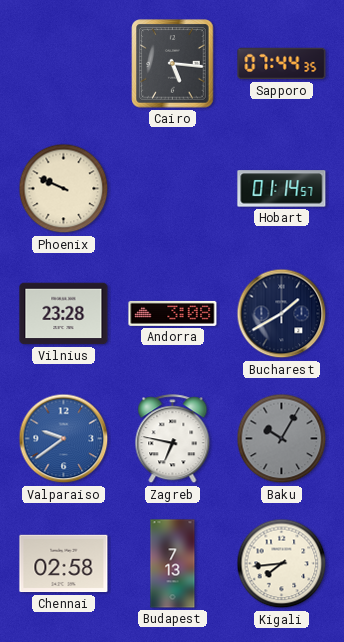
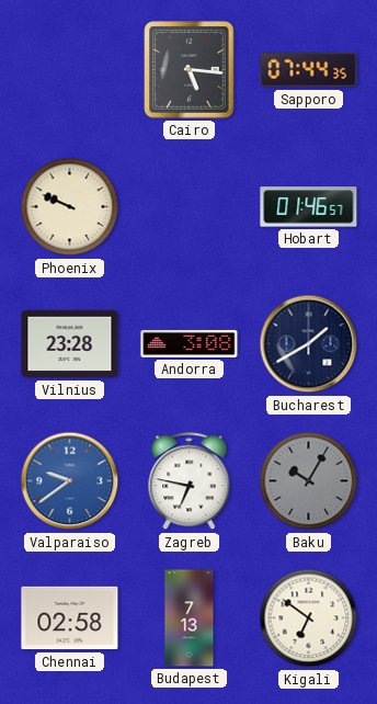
Hobart: 01:14 -> 01:46 (309, 207)
Kigali: 7:44 -> 6:51 (309, 618)
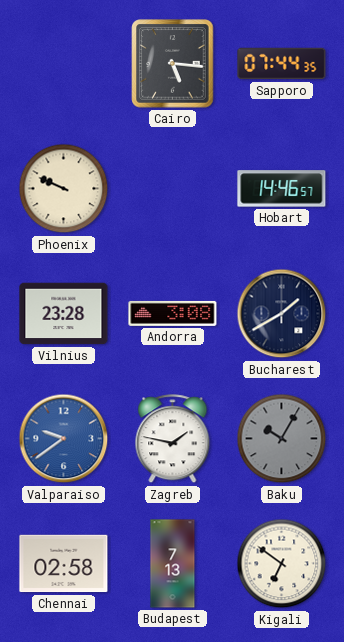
Hobart: 01:46 -> 14:46 (282, 189)
Zagreb: 6:47 -> 1:47 (173, 439)
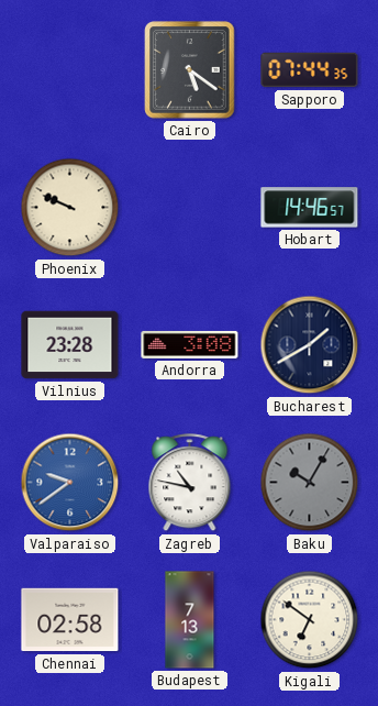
Cairo: 5:16 -> 5:21 (190, 70)
Zagreb: 1:47 -> 10:47 (190, 483)
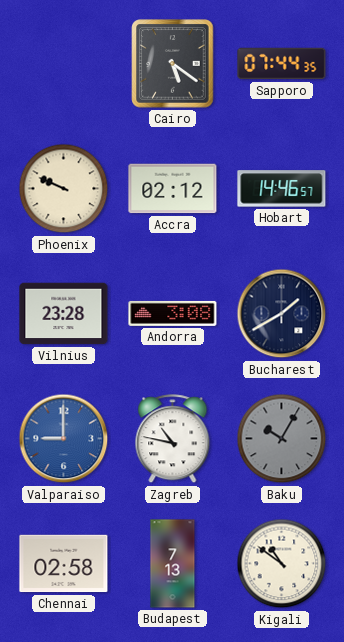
Accra: none -> 02:12 (173, 189)
Valparaiso: 9:39 -> 9:00 (64, 439)
Kigali: 6:51 -> 10:51 (282, 564)
